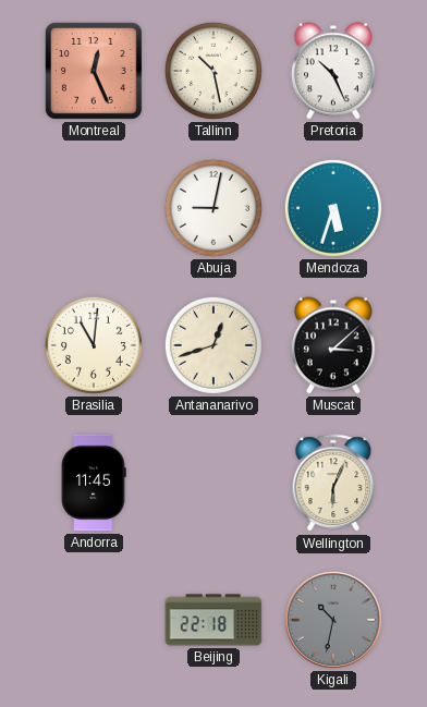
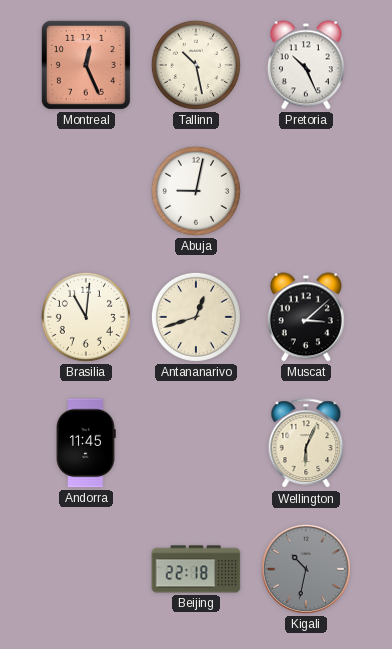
Mendoza: 5:33 -> none (333, 208)
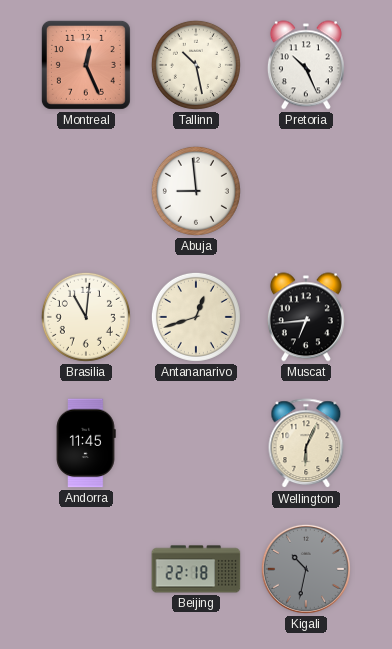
Abuja: 9:02 -> 8:59 (196, 191)
Muscat: 3:08 -> 6:44 (306, 317)
